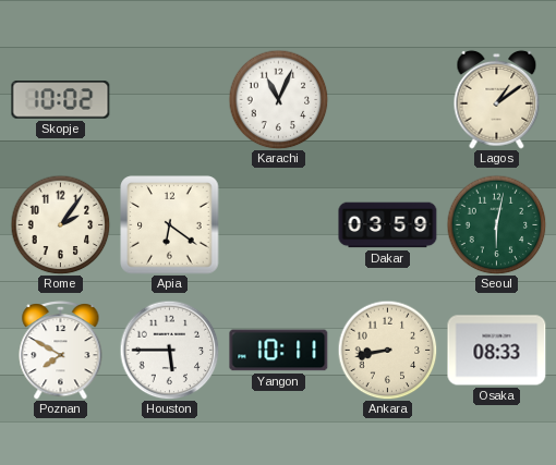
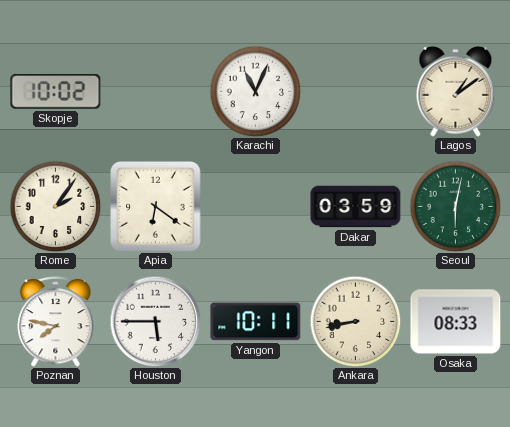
Poznan: 7:50 -> 7:47 (56, 321)
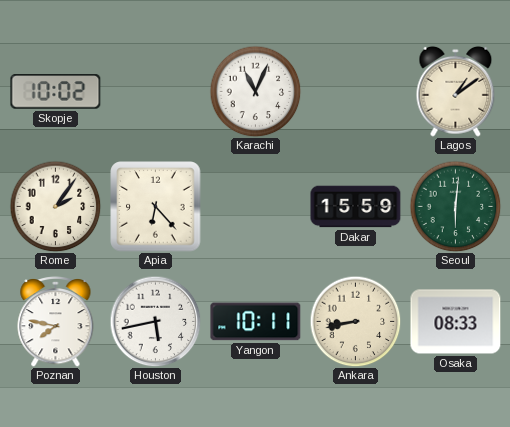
Apia: 6:21 -> 6:23 (156, 207)
Dakar: 03:59 -> 15:59 (356, 207)
Seoul: 6:02 -> 6:01 (455, 206)
Houston: 5:45 -> 5:43 (155, 321)
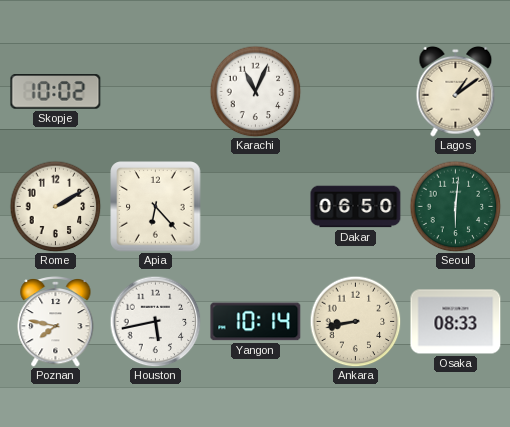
Rome: 2:06 -> 2:10 (55, 206)
Dakar: 15:59 -> 06:50 (356, 207)
Yangon: 10:11 -> 10:14 (256, 322)
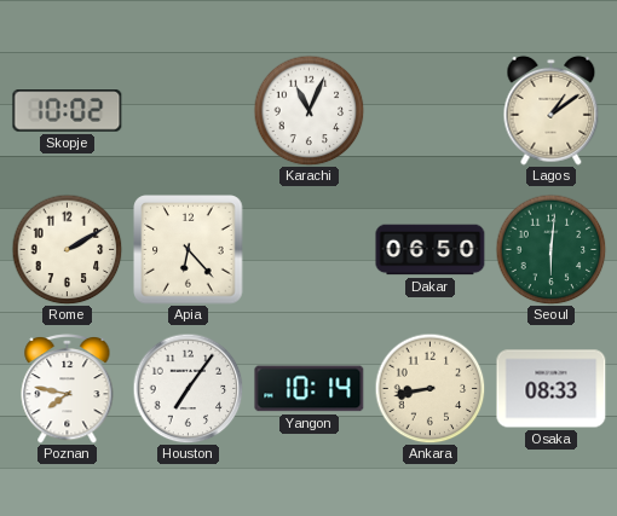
Houston: 5:43 -> 7:06 (188, 388)
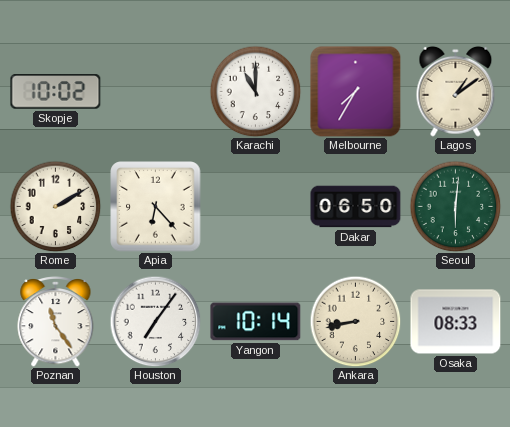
Karachi: 11:04 -> 11:00 (255, 91)
Melbourne: none -> 7:35 (356, 92)
Poznan: 7:47 -> 11:24 (56, 321)
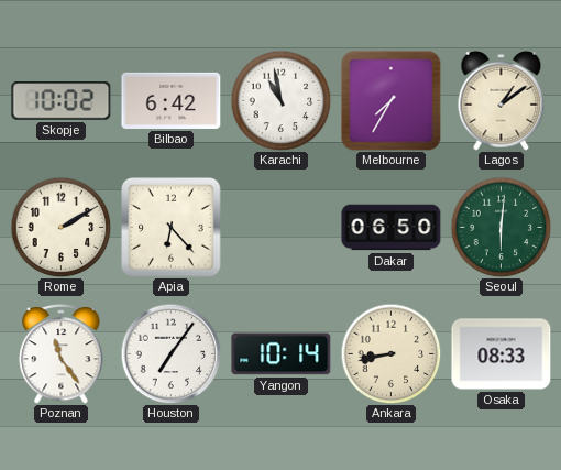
Bilbao: none -> 6:42 (172, 100)
Karachi: 11:00 -> 10:58 (280, 100)
